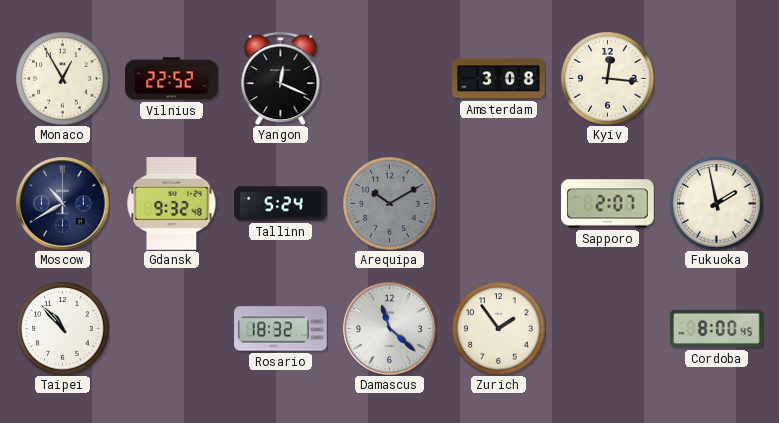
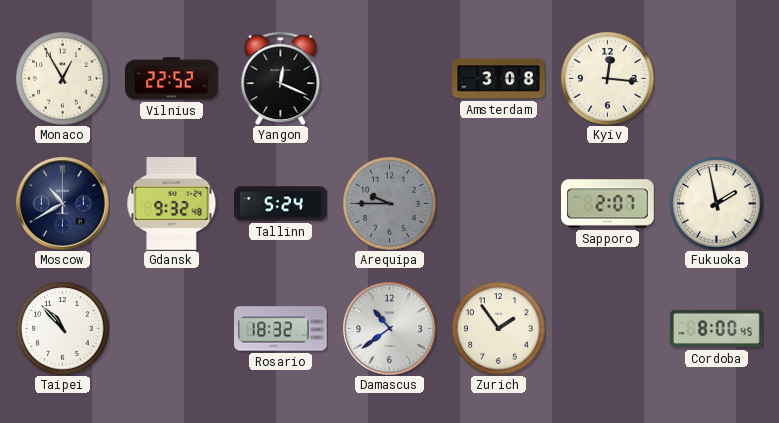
Arequipa: 10:10 -> 9:45 (389, 203)
Damascus: 11:22 -> 10:39 (389, 328)
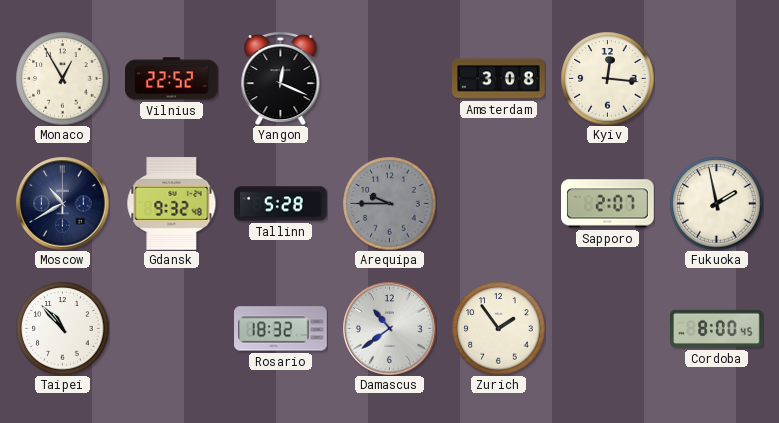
Tallinn: 5:24 -> 5:28 (281, 204)
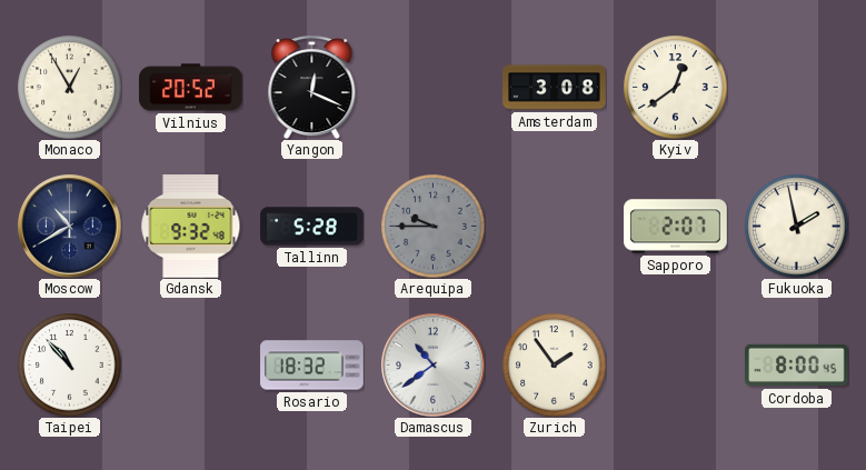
Vilnius: 22:52 -> 20:52 (191, 88)
Kyiv: 12:16 -> 12:39 (675, 87)
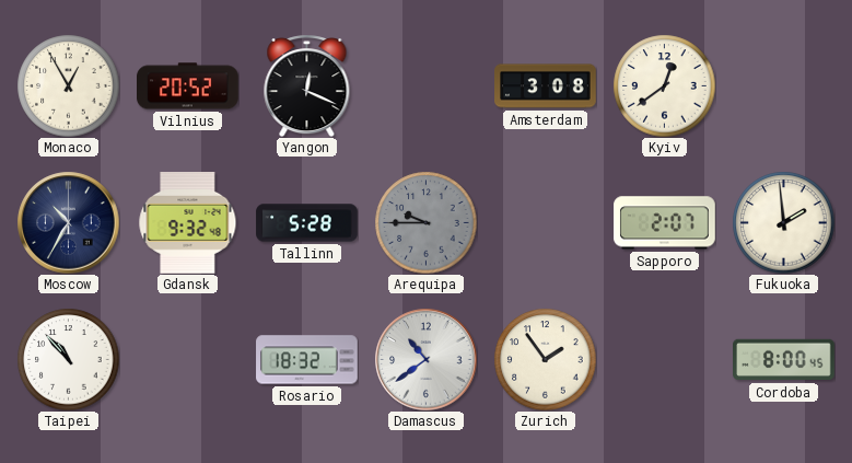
Moscow: 10:40 -> 10:35 (68, 222)
Fukuoka: 1:58 -> 1:59 (783, 222)
